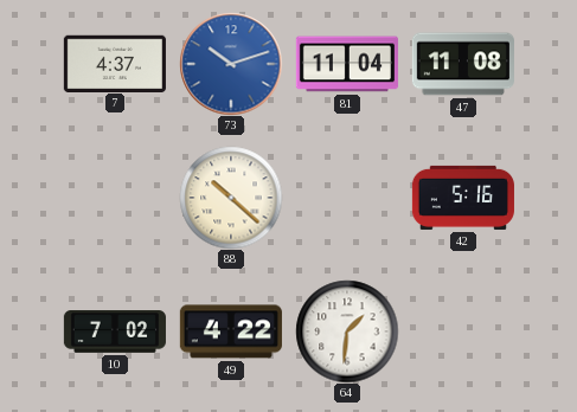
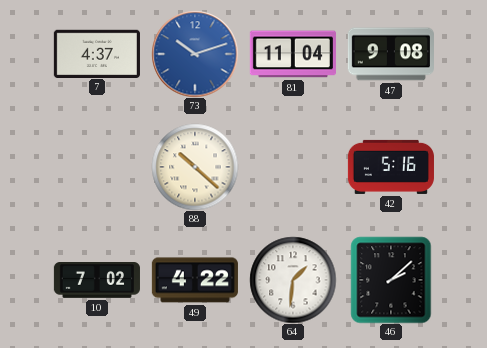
47: 11:08 -> 9:08 (391, 54)
46: none -> 2:08 (391, 280)
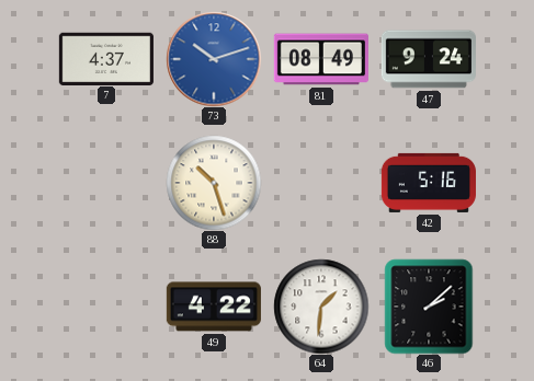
81: 11:04 -> 08:49 (321, 59)
47: 9:08 -> 9:24 (429, 59)
88: 10:22 -> 10:27 (214, 183)
10: 7:02 -> none (97, 281)
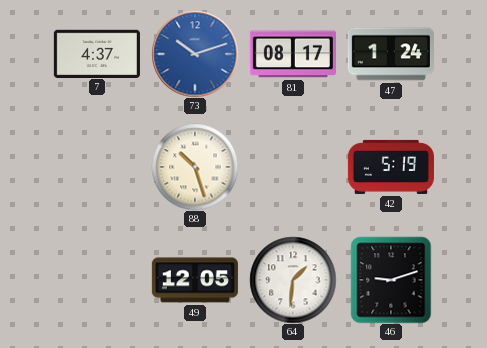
81: 08:49 -> 08:17 (293, 54)
47: 9:24 -> 1:24 (391, 54)
42: 5:16 -> 5:19 (391, 167)
49: 4:22 -> 12:05 (195, 280)
46: 2:08 -> 9:12 (391, 280)
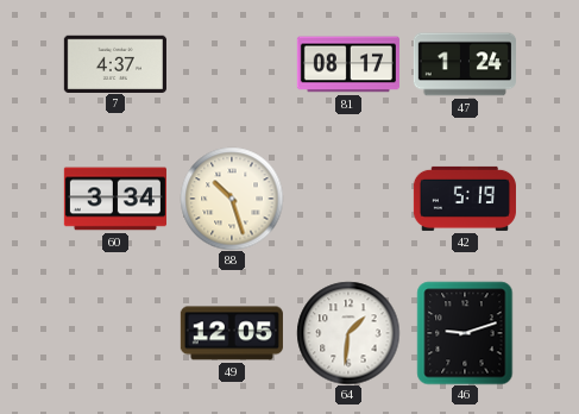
73: 10:12 -> none (195, 54)
60: none -> 3:34 (115, 199)
